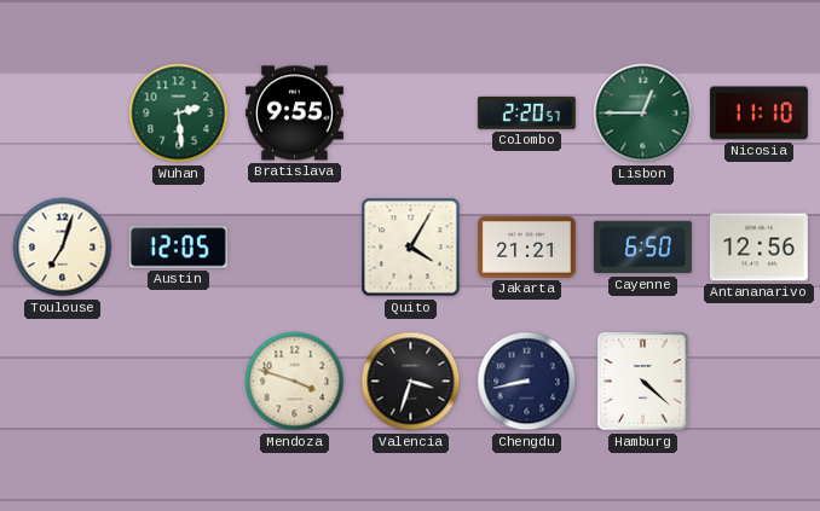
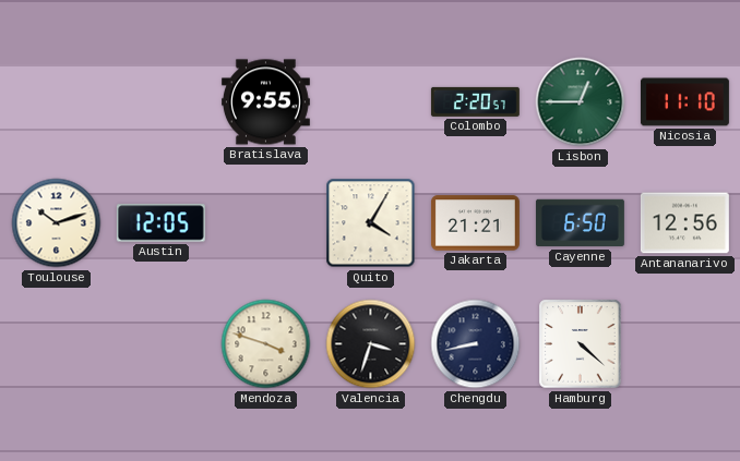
Wuhan: 2:29 -> none (179, 114)
Toulouse: 7:03 -> 10:12 (57, 223)
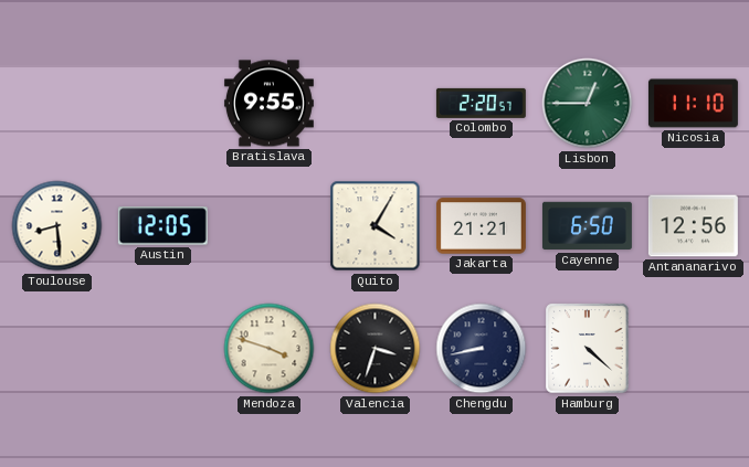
Toulouse: 10:12 -> 8:29 (57, 226)
